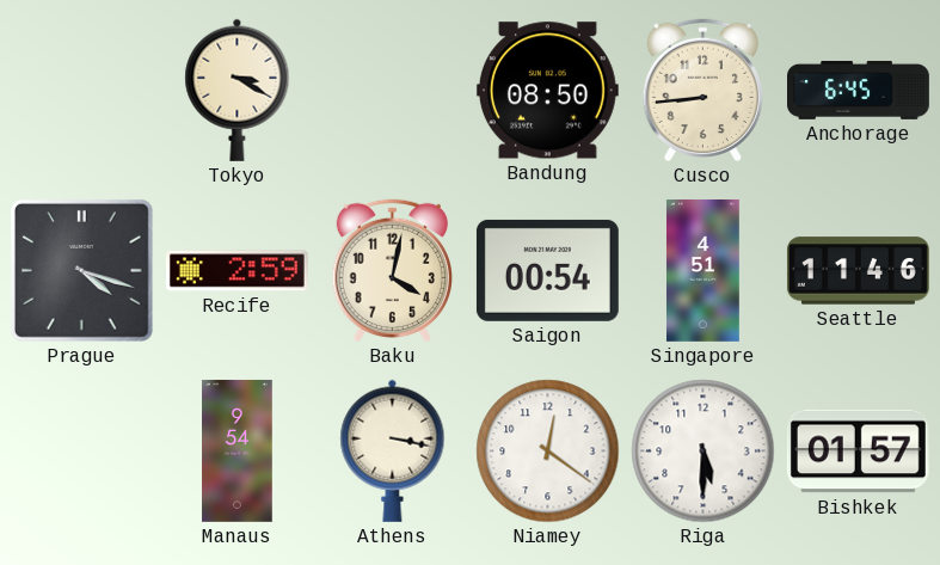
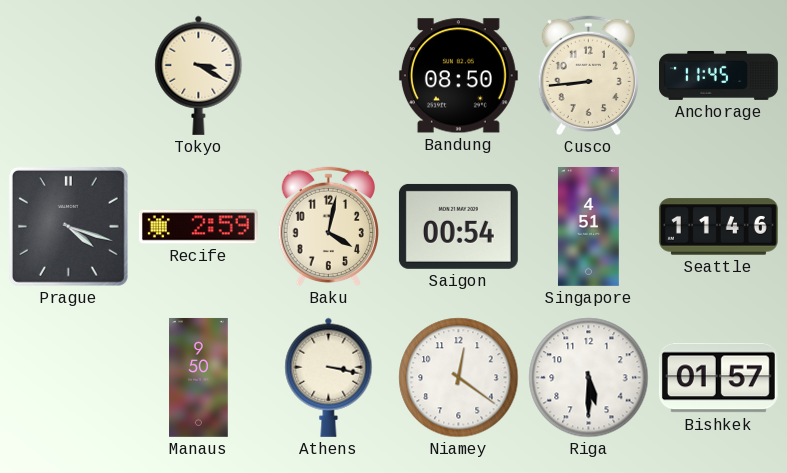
Anchorage: 6:45 -> 11:45 (719, 75)
Manaus: 9:54 -> 9:50 (199, 377)
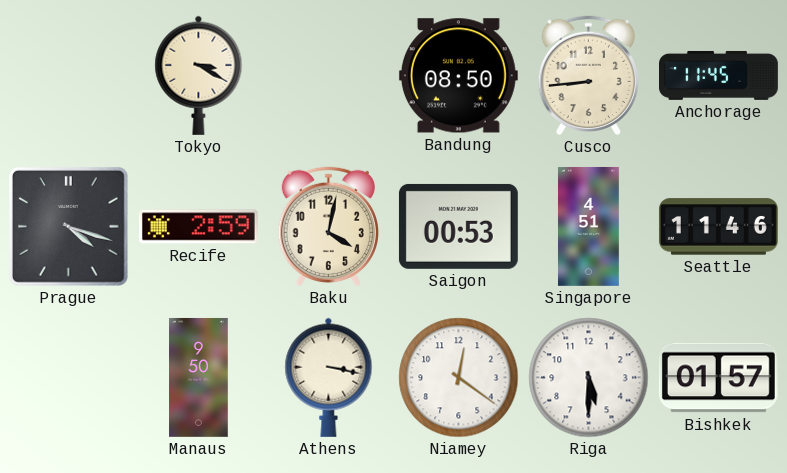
Saigon: 00:54 -> 00:53 (458, 226)
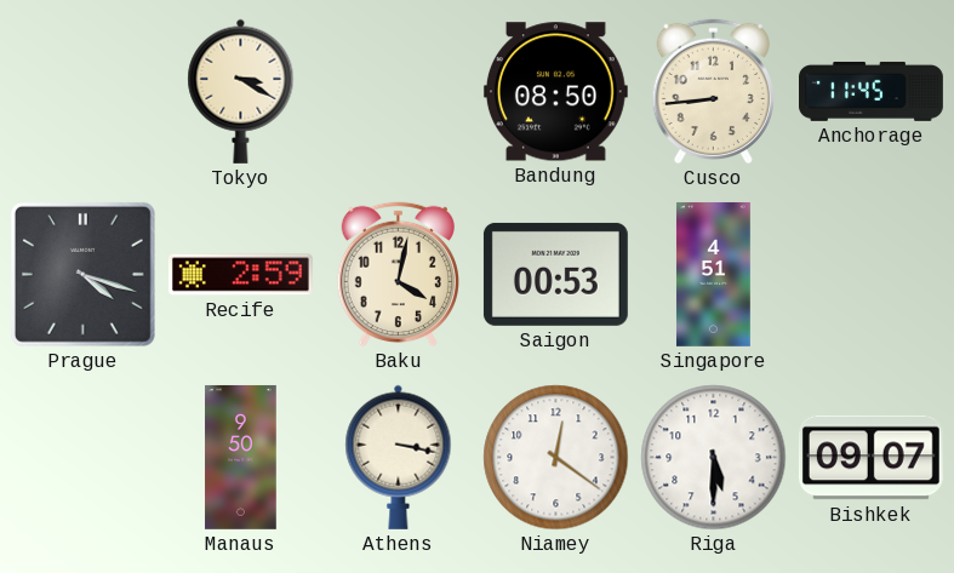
Seattle: 11:46 -> none (718, 227)
Bishkek: 01:57 -> 09:07 (870, 458)
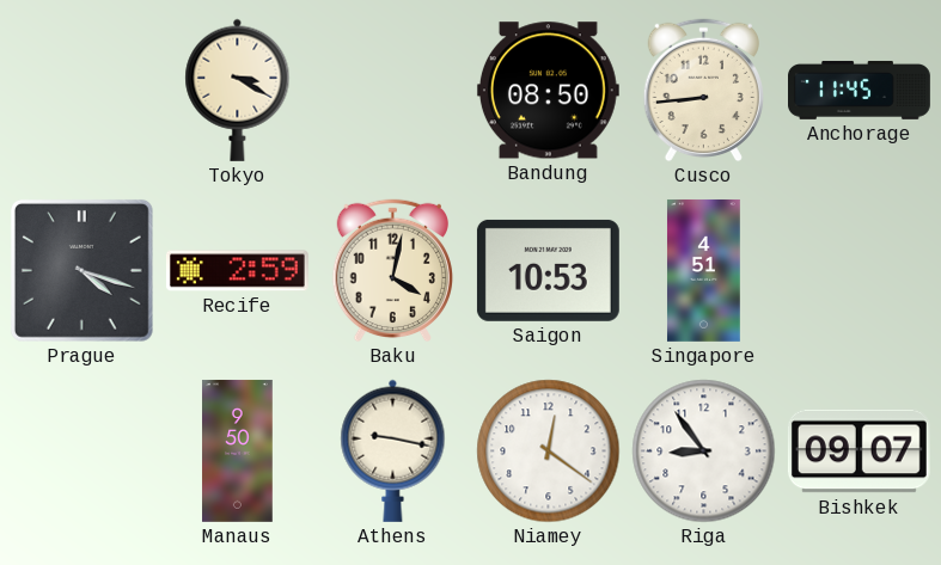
Saigon: 00:53 -> 10:53 (548, 270)
Athens: 3:17 -> 9:17 (393, 450)
Riga: 5:30 -> 8:54 (704, 452)
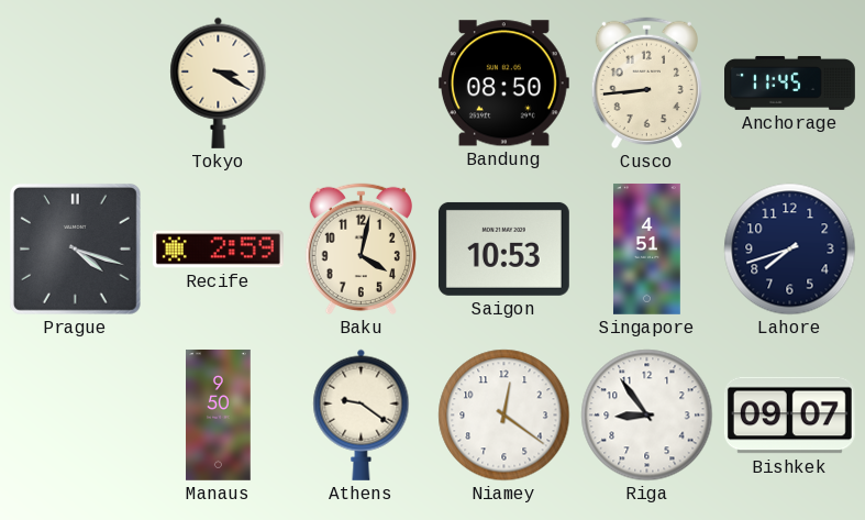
Lahore: none -> 7:42 (790, 250)
Athens: 9:17 -> 9:21 (362, 414)
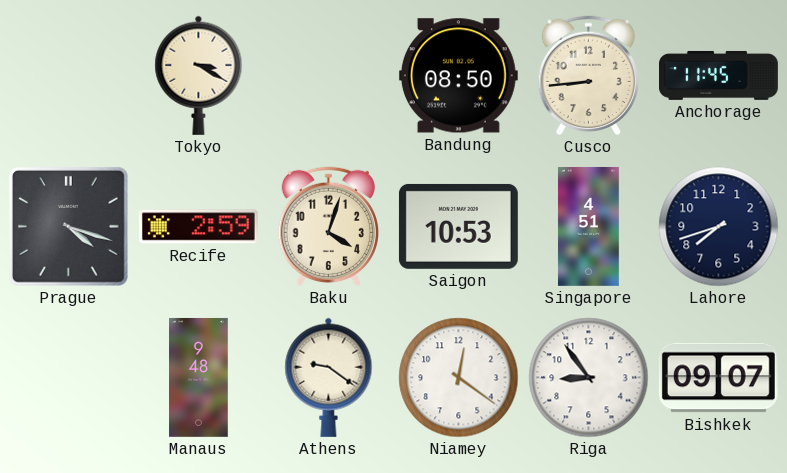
Baku: 4:02 -> 4:03 (328, 227)
Manaus: 9:50 -> 9:48 (199, 377)
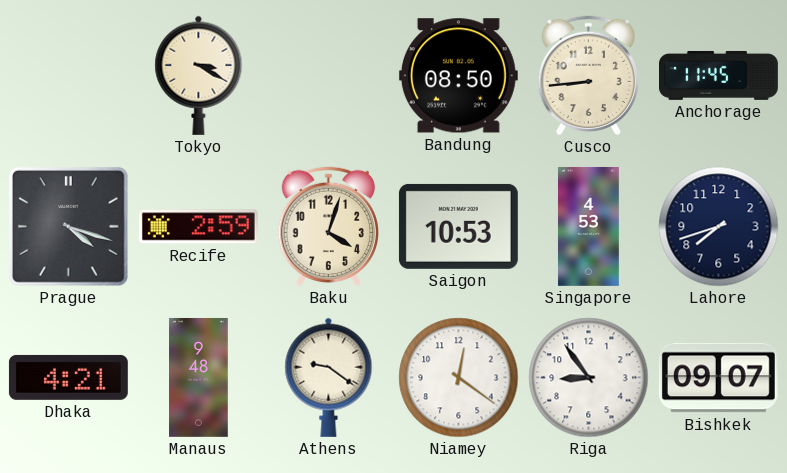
Singapore: 4:51 -> 4:53 (588, 226)
Dhaka: none -> 4:21 (68, 377)
